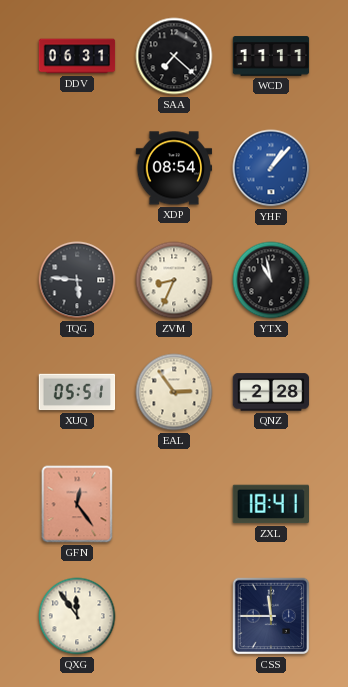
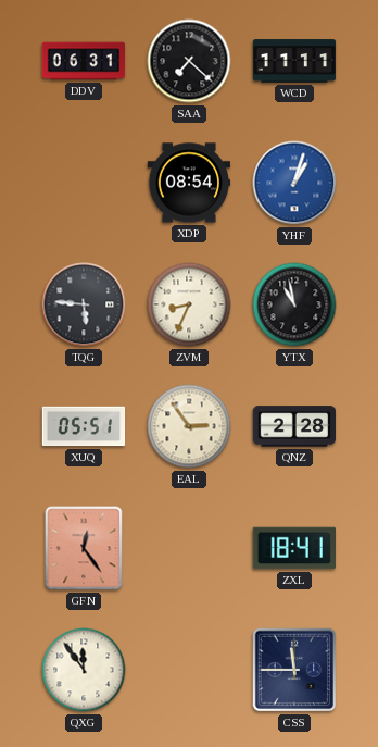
YHF: 1:07 -> 1:03 (294, 183)
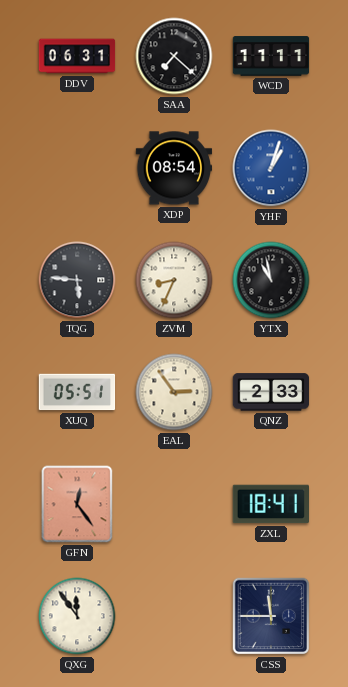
QNZ: 2:28 -> 2:33 (271, 392)
